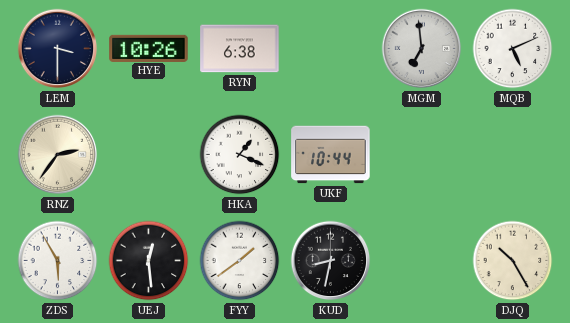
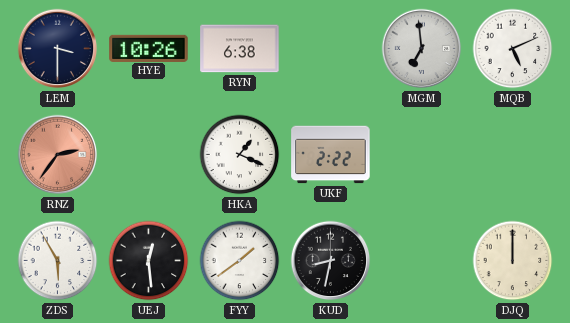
RNZ dial: cream -> salmon (58, 155)
UKF: 10:44 -> 2:22 (331, 155)
DJQ: 10:25 -> 12:00 (513, 261)
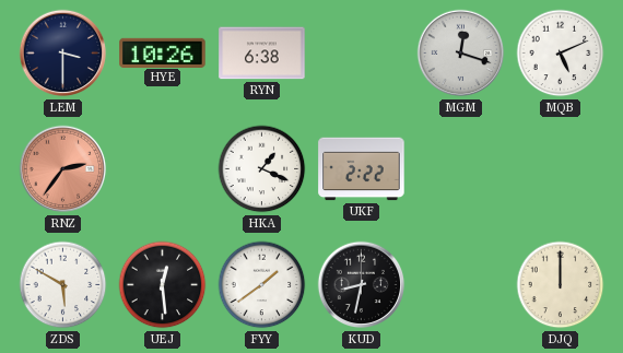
MGM: 6:59 -> 12:18 (461, 54)
ZDS: 5:55 -> 5:50 (63, 285)
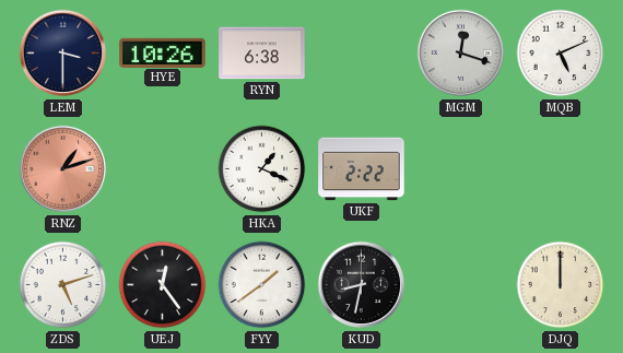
RNZ: 2:36 -> 1:12 (63, 169)
ZDS: 5:50 -> 5:12 (63, 285)
UEJ: 12:29 -> 12:24 (163, 285)
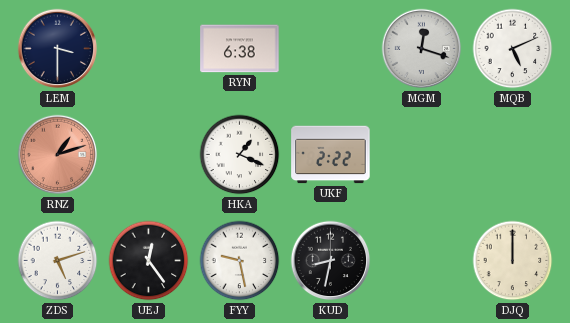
HYE: 10:26 -> none (163, 52)
FYY: 1:39 -> 9:28 (240, 261)
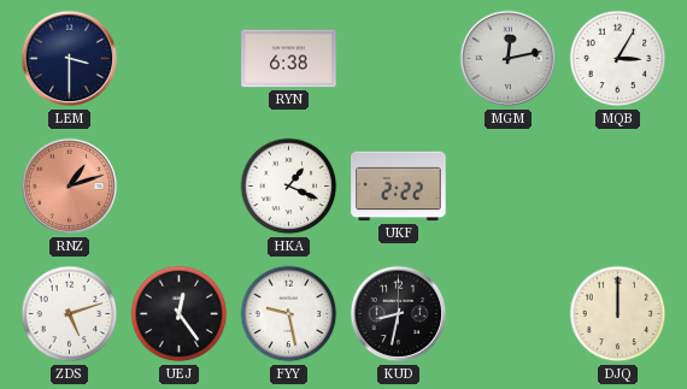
MGM: 12:18 -> 12:13 (509, 59)
MQB: 5:11 -> 3:05 (618, 59)
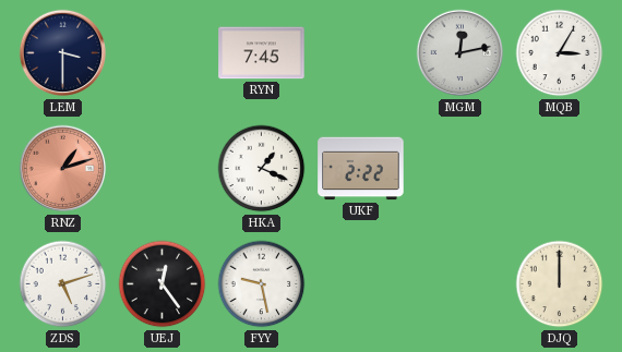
RYN: 6:38 -> 7:45 (262, 53)
KUD: 8:32 -> none (399, 314)
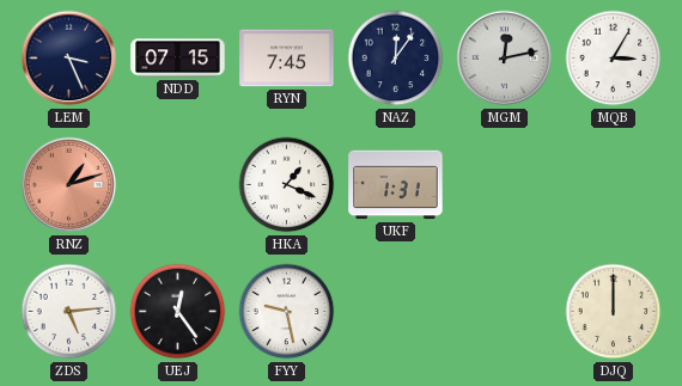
LEM: 3:30 -> 3:26 (69, 59)
NDD: none -> 07:15 (178, 59)
NAZ: none -> 12:06 (396, 59)
UKF: 2:22 -> 1:31 (396, 185)
ZDS: 5:12 -> 5:14 (69, 312)
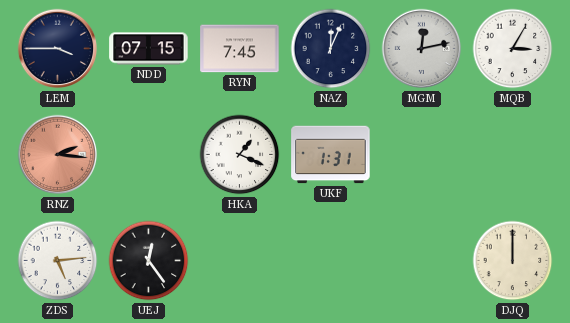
LEM: 3:26 -> 3:45 (58, 49)
NAZ: 12:06 -> 12:04 (331, 49)
RNZ: 1:12 -> 2:16 (58, 155)
FYY: 9:28 -> none (287, 312)
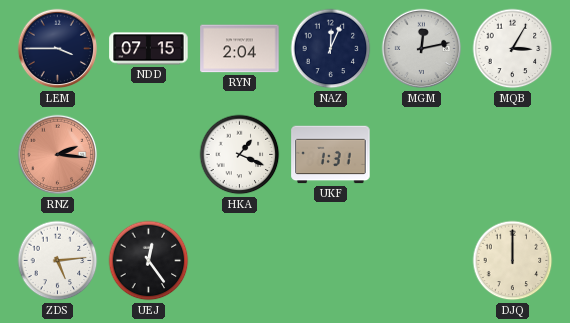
RYN: 7:45 -> 2:04 (240, 49)
